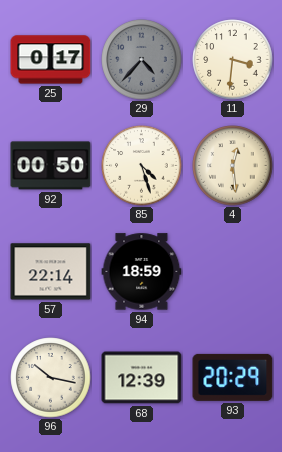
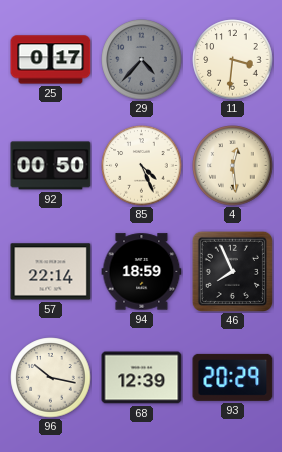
85: 4:27 -> 4:26 (142, 166)
46: none -> 7:56 (232, 271)
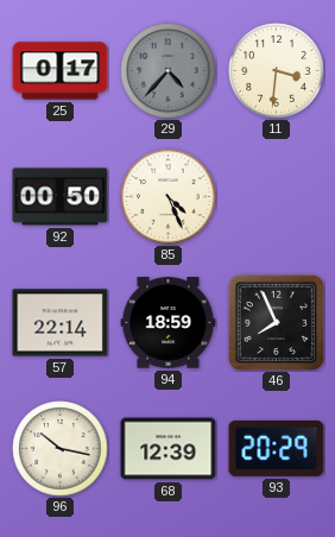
4: 12:29 -> none (233, 166)
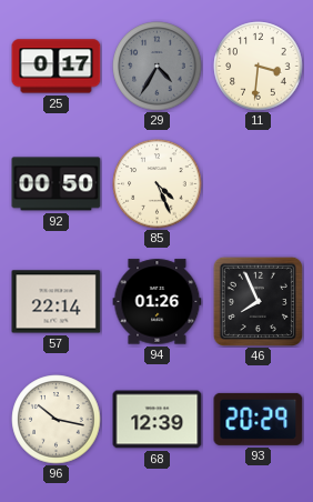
29: 4:37 -> 4:35 (158, 67)
94: 18:59 -> 01:26 (158, 302)
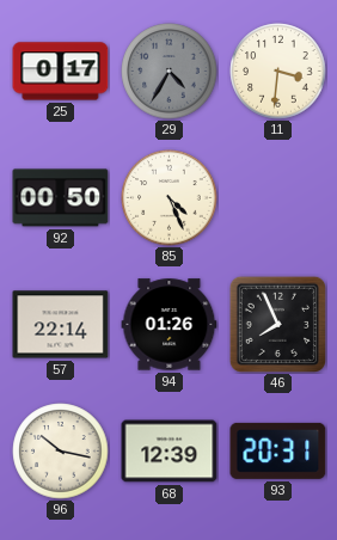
93: 20:29 -> 20:31 (278, 450)
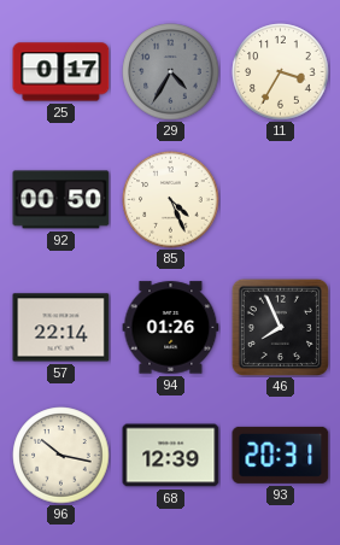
11: 3:31 -> 3:35 (281, 72)
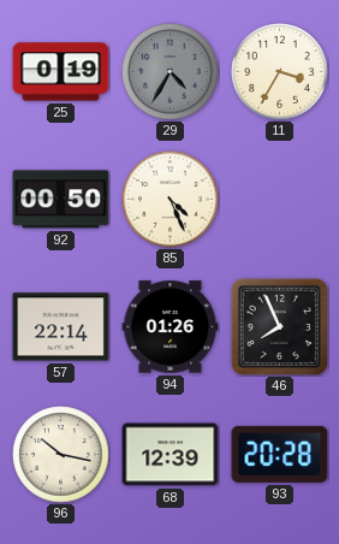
25: 0:17 -> 0:19 (61, 72)
93: 20:31 -> 20:28 (280, 454)
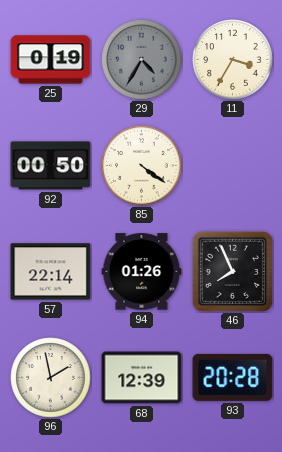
85: 4:26 -> 4:21 (142, 166)
96: 10:17 -> 1:58 (51, 378)
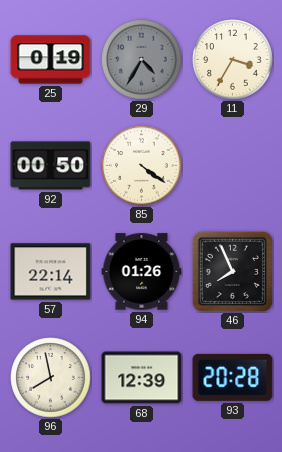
96: 1:58 -> 7:58 (51, 378)
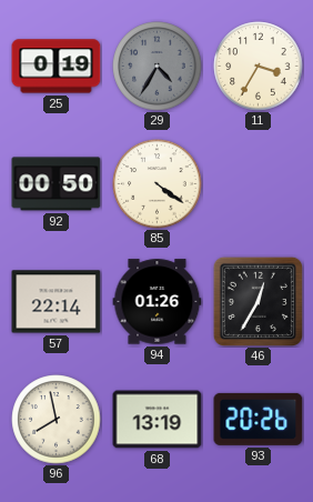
46: 7:56 -> 12:35 (258, 301)
68: 12:39 -> 13:19 (158, 420)
93: 20:28 -> 20:26 (259, 419)
